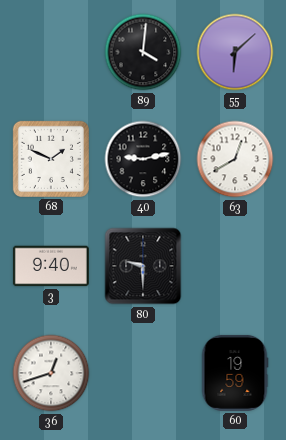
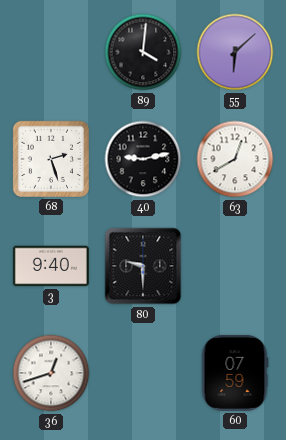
68: 1:49 -> 2:27 (51, 159)
60: 19:59 -> 07:59 (235, 373)
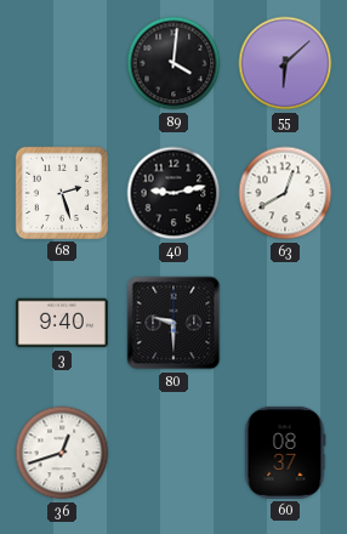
60: 07:59 -> 08:37 (285, 453)
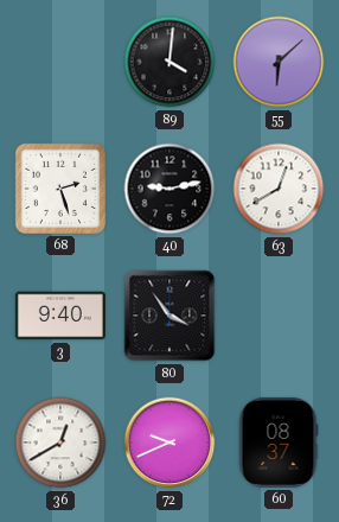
80: 9:30 -> 3:54 (170, 316)
36: 12:42 -> 12:40 (60, 443)
72: none -> 9:41 (170, 443)
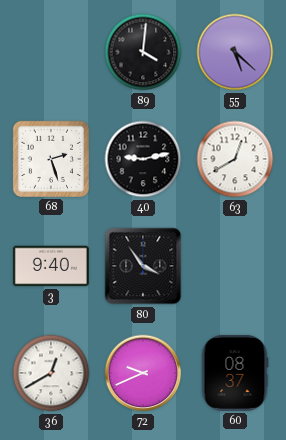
55: 6:08 -> 5:22 (235, 52)
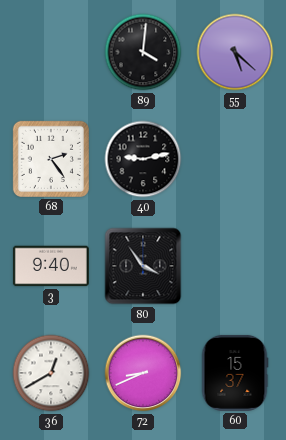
68: 2:27 -> 2:24 (51, 159)
63: 12:40 -> none (235, 159)
72: 9:41 -> 8:41 (143, 373)
60: 08:37 -> 15:37 (235, 373)
